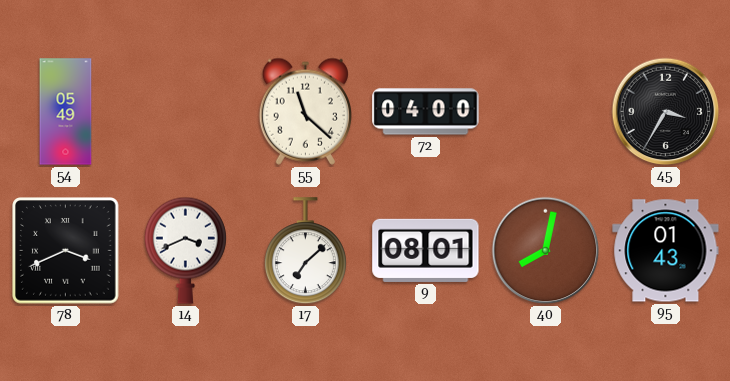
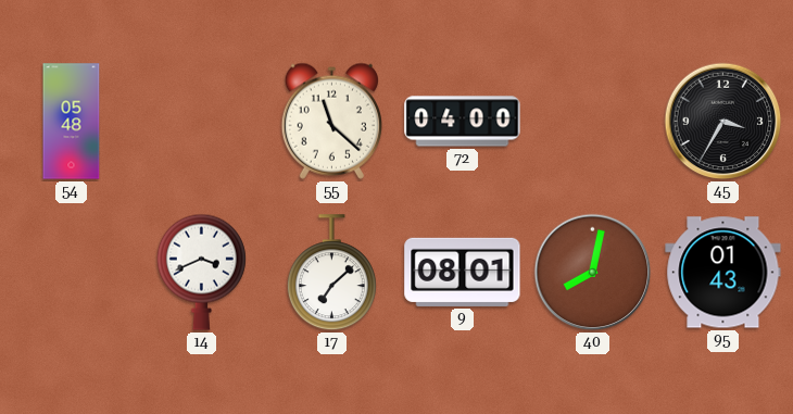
54: 05:49 -> 05:48 (72, 122)
78: 3:41 -> none (66, 251)
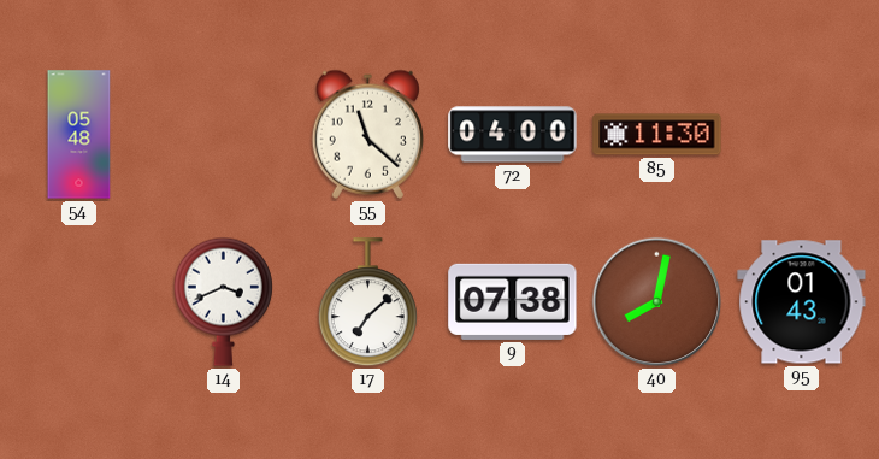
85: none -> 11:30 (657, 135)
45: 3:35 -> none (723, 122)
9: 08:01 -> 07:38 (513, 301)
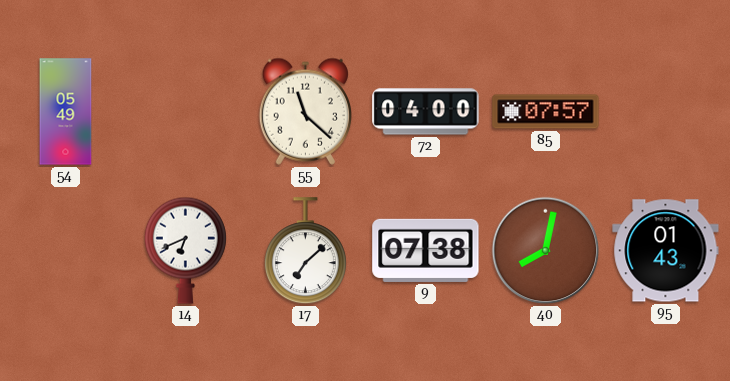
54: 05:48 -> 05:49 (66, 112)
85: 11:30 -> 07:57 (546, 112)
14: 3:41 -> 6:41 (185, 250)
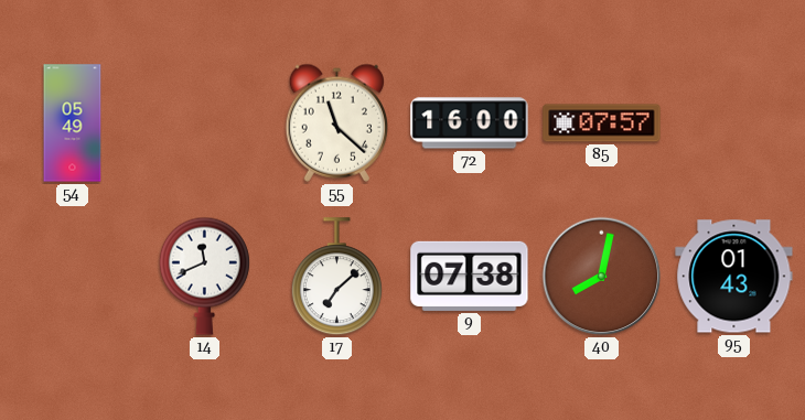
72: 04:00 -> 16:00 (470, 123)
14: 6:41 -> 11:41 (204, 276)
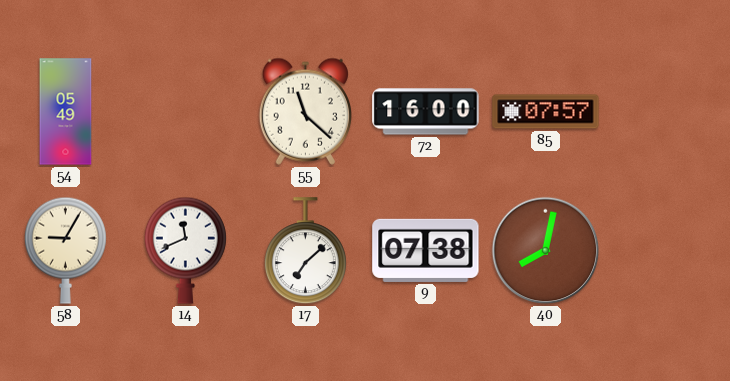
58: none -> 9:05 (65, 250)
95: 01:43 -> none (734, 277)
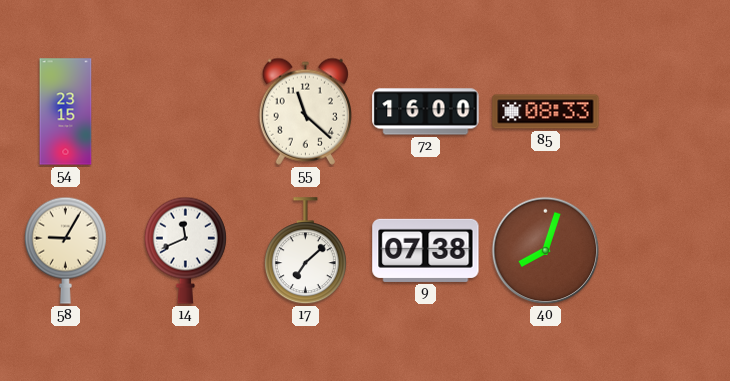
54: 05:49 -> 23:15 (66, 112)
85: 07:57 -> 08:33 (546, 112)
40: 8:02 -> 8:03 (546, 251)
